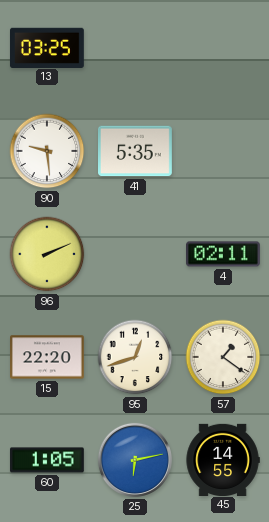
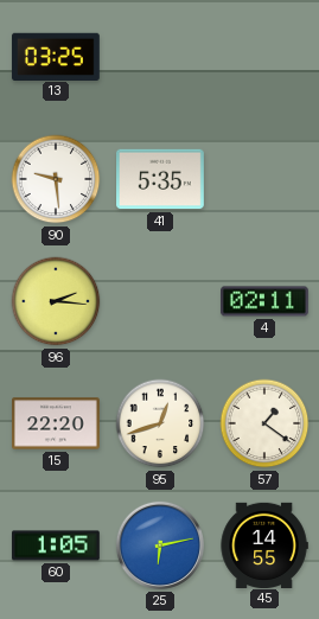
96: 2:11 -> 2:16 (56, 301)
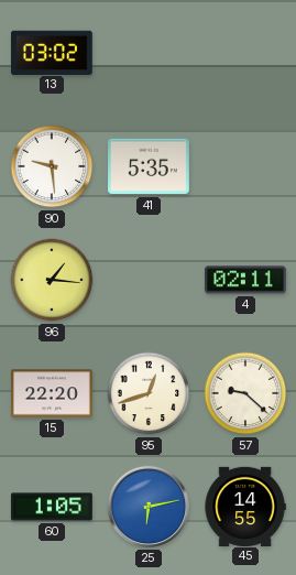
13: 03:25 -> 03:02 (52, 52)
96: 2:16 -> 1:16 (52, 280)
57: 1:21 -> 9:22 (245, 393)
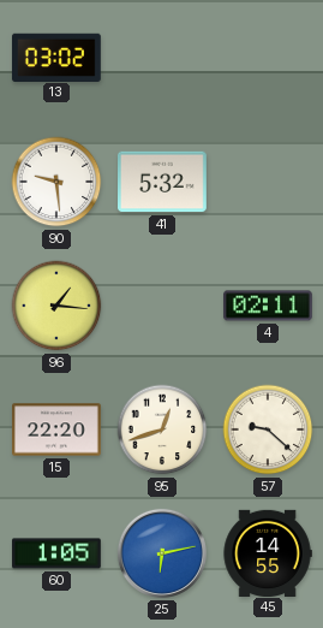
41: 5:35 -> 5:32 (163, 182)
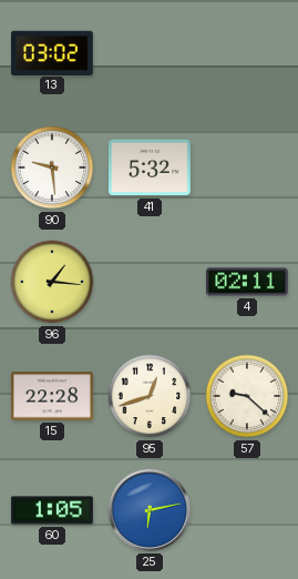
15: 22:20 -> 22:28 (53, 396)
45: 14:55 -> none (268, 552)
